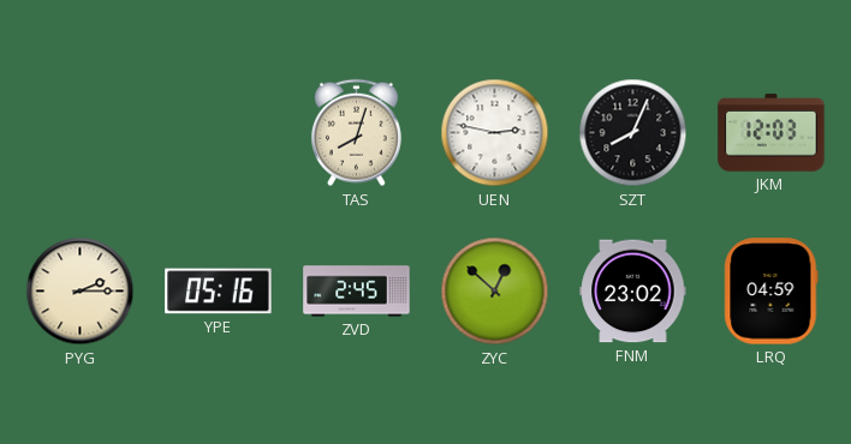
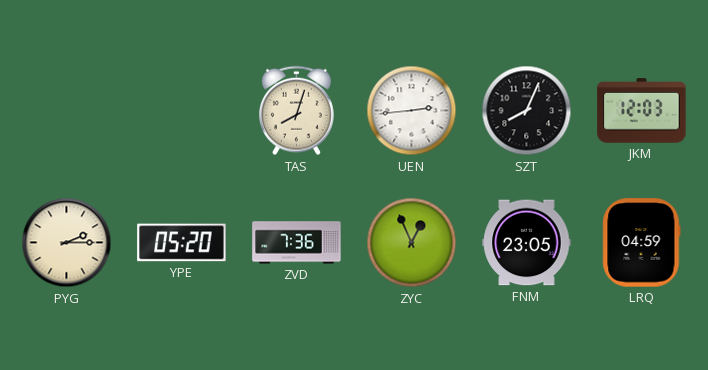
UEN: 2:47 -> 2:44 (412, 111)
YPE: 05:16 -> 05:20 (182, 243)
ZVD: 2:45 -> 7:36 (297, 243)
ZYC: 12:52 -> 12:56 (412, 243)
FNM: 23:02 -> 23:05 (527, 243)
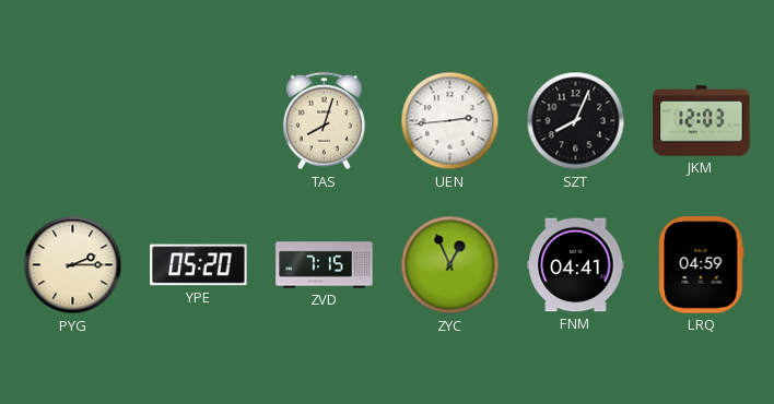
ZVD: 7:36 -> 7:15 (325, 265)
FNM: 23:05 -> 04:41 (576, 265)
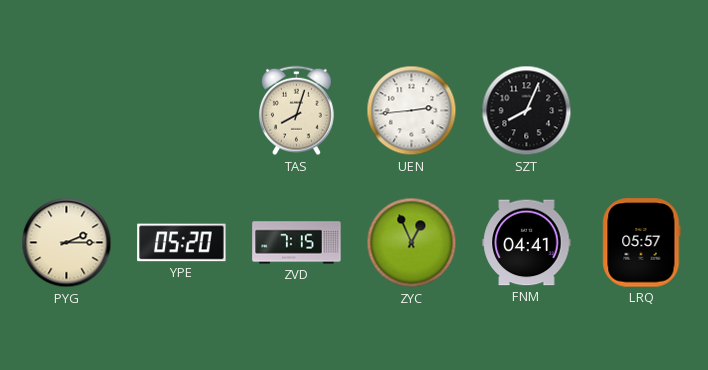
JKM: 12:03 -> none (702, 121)
LRQ: 04:59 -> 05:57 (642, 243)
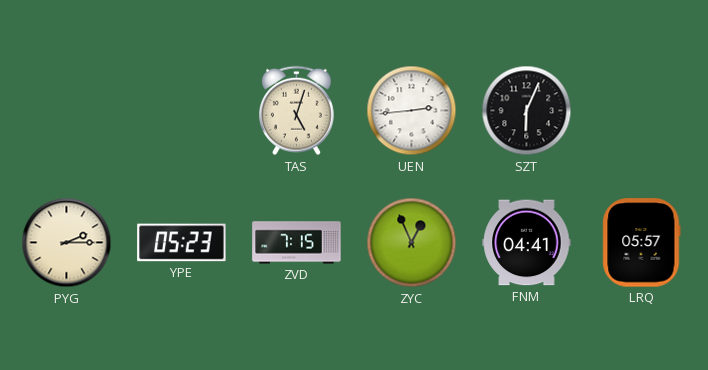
TAS: 8:03 -> 5:03 (296, 111)
SZT: 8:04 -> 6:04 (527, 111)
YPE: 05:20 -> 05:23 (182, 243)
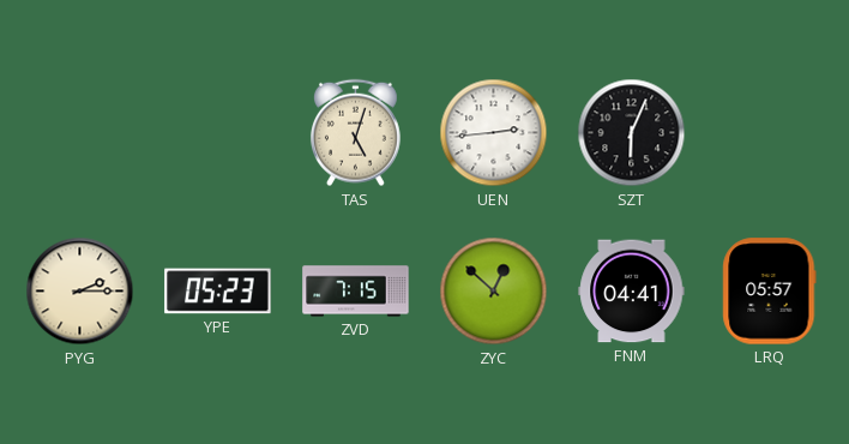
ZYC: 12:56 -> 12:52 (494, 292)
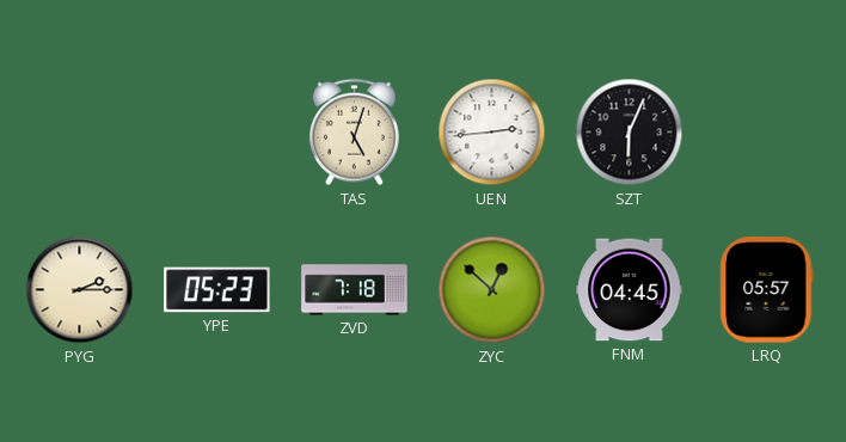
ZVD: 7:15 -> 7:18 (355, 290)
FNM: 04:41 -> 04:45 (630, 290)
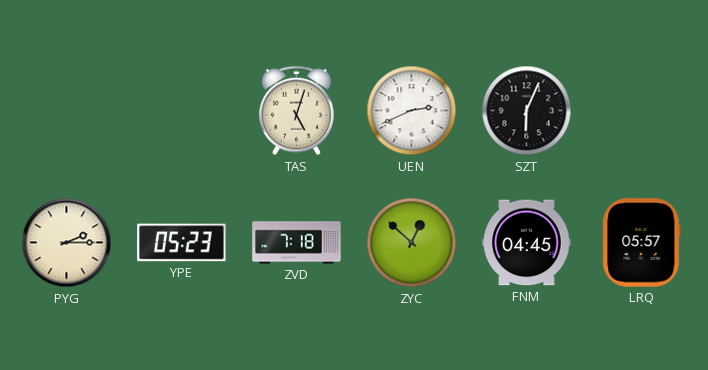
UEN: 2:44 -> 2:41 (412, 111)
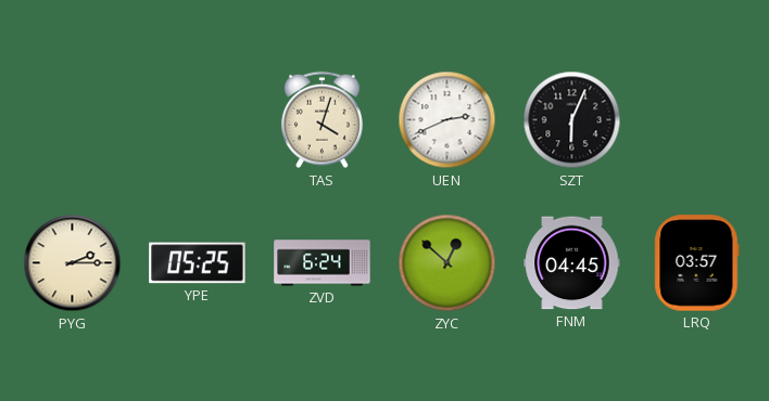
TAS: 5:03 -> 4:03 (322, 120)
YPE: 05:23 -> 05:25 (198, 263)
ZVD: 7:18 -> 6:24 (323, 263)
LRQ: 05:57 -> 03:57 (697, 263)
